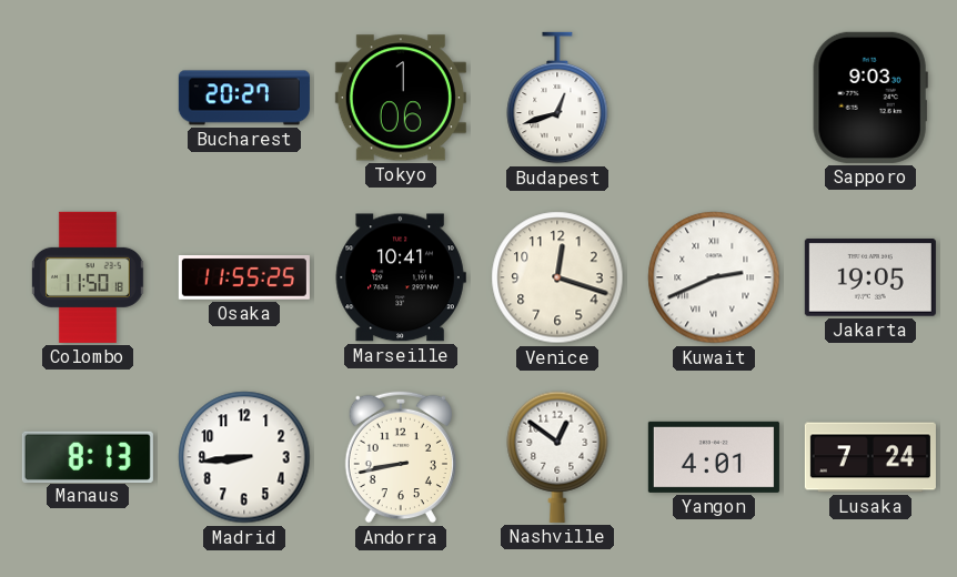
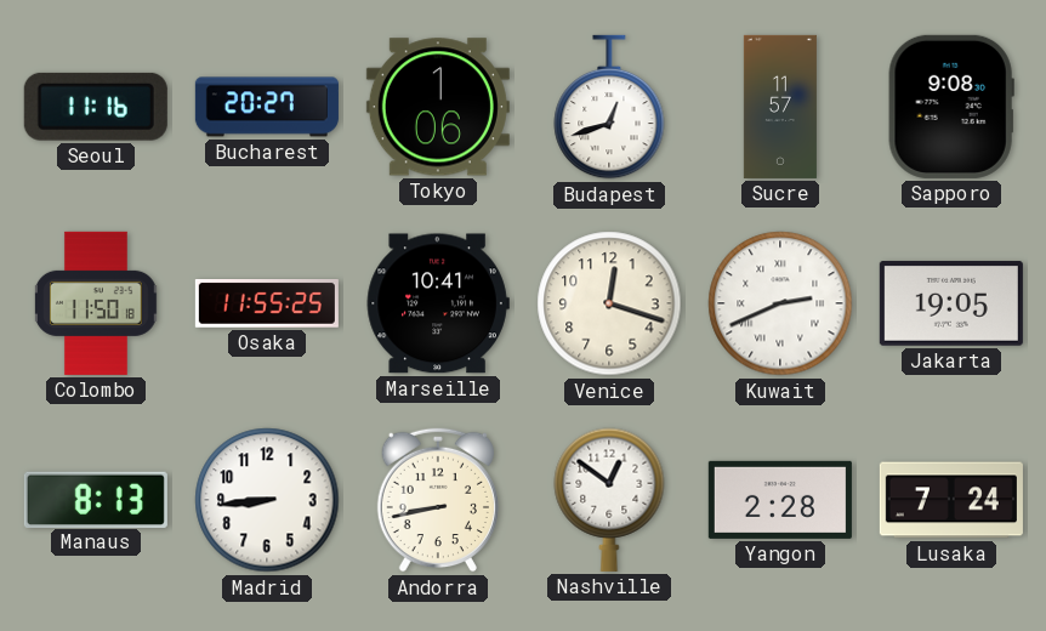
Seoul: none -> 11:16 (96, 107)
Sucre: none -> 11:57 (780, 107)
Sapporo: 9:03 -> 9:08 (951, 107)
Yangon: 4:01 -> 2:28 (780, 500)
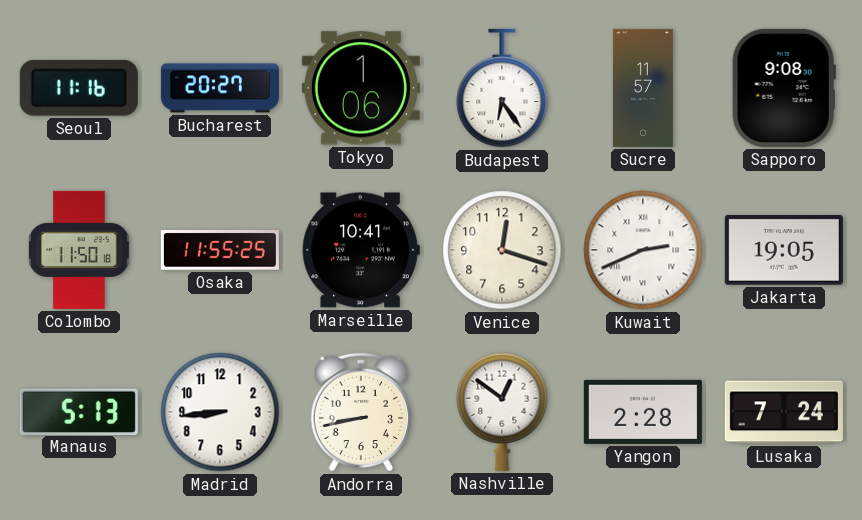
Budapest: 12:42 -> 6:24 (502, 88)
Manaus: 8:13 -> 5:13 (79, 411)
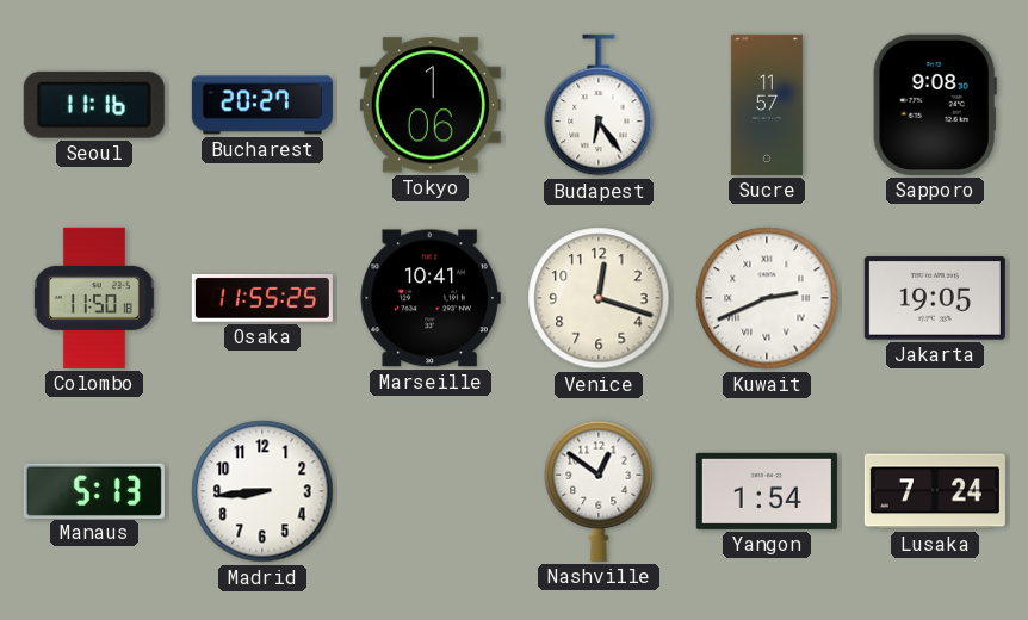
Andorra: 8:43 -> none (361, 412)
Yangon: 2:28 -> 1:54 (767, 491)
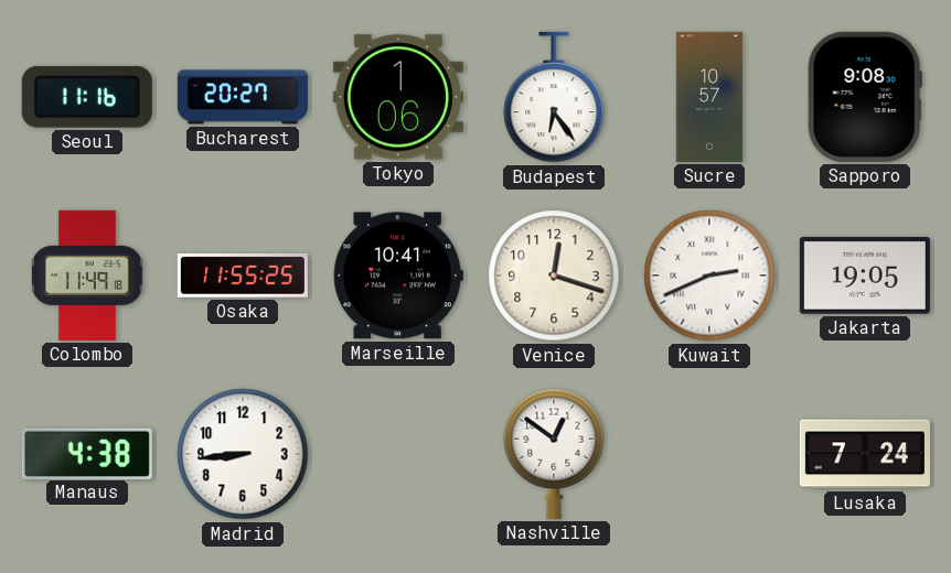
Sucre: 11:57 -> 10:57 (709, 97)
Colombo: 11:50 -> 11:49 (87, 275)
Manaus: 5:13 -> 4:38 (87, 453)
Yangon: 1:54 -> none (767, 491)
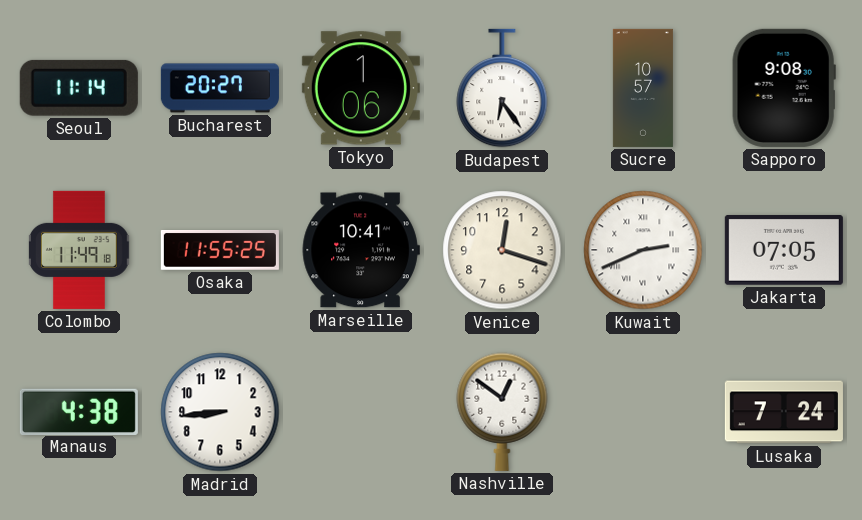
Seoul: 11:16 -> 11:14 (79, 88)
Jakarta: 19:05 -> 07:05 (784, 250)
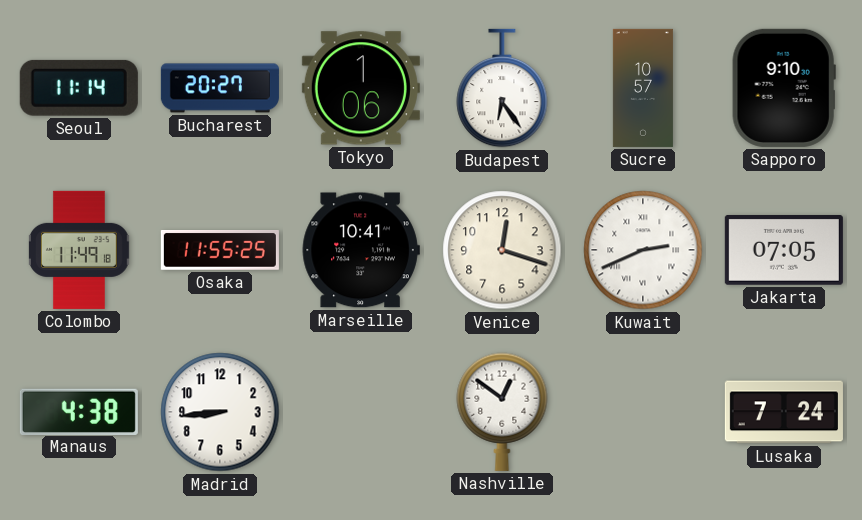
Sapporo: 9:08 -> 9:10 (784, 88)
